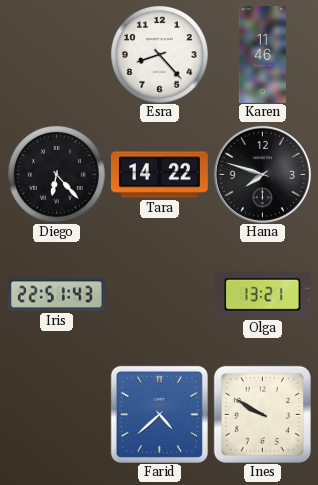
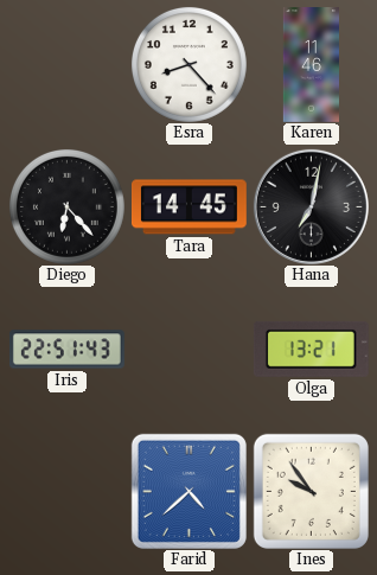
Tara: 14:22 -> 14:45 (188, 207)
Hana: 7:48 -> 7:02 (311, 206)
Ines: 9:50 -> 9:54 (311, 491)
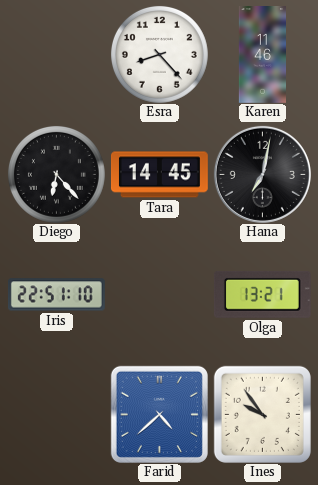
Iris: 22:51:43 -> 22:51:10 (56, 295)
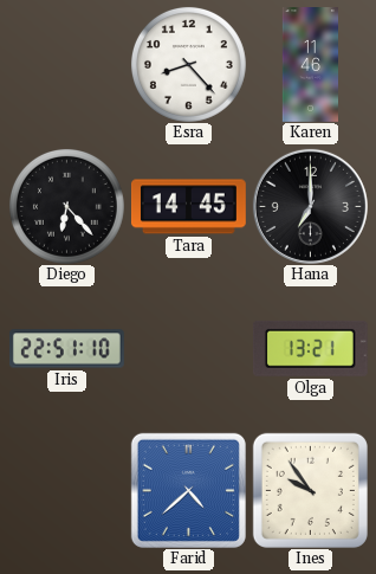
Hana: 7:02 -> 7:00 (310, 206)
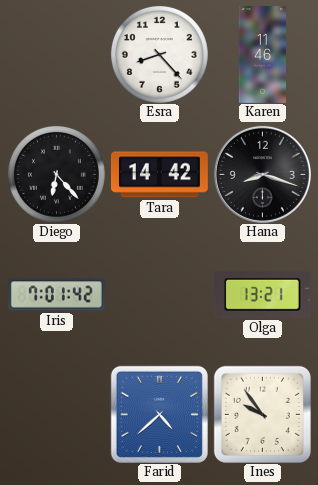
Tara: 14:45 -> 14:42 (159, 175)
Hana: 7:00 -> 8:18 (262, 174)
Iris: 22:51 -> 7:01 (56, 295)
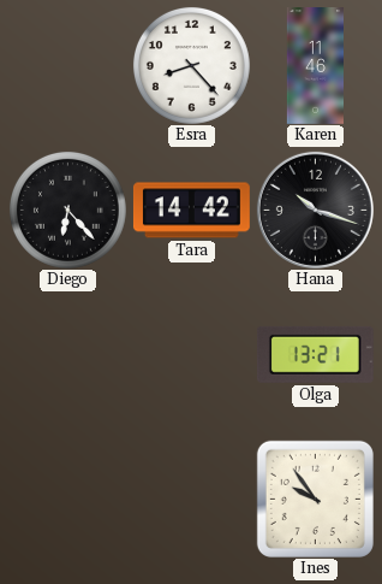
Hana: 8:18 -> 10:18 (315, 210)
Iris: 7:01 -> none (56, 295)
Farid: 4:38 -> none (159, 414)
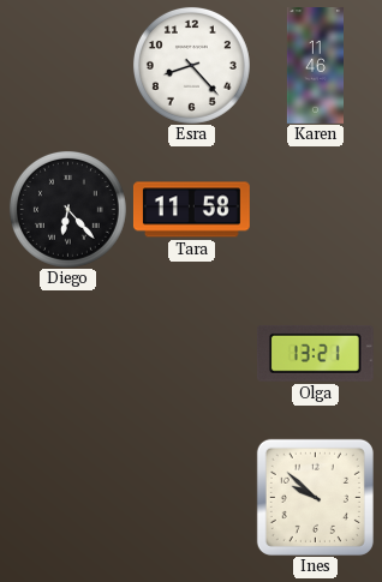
Tara: 14:42 -> 11:58 (191, 210)
Hana: 10:18 -> none (315, 210)
Ines: 9:54 -> 9:52 (315, 497)
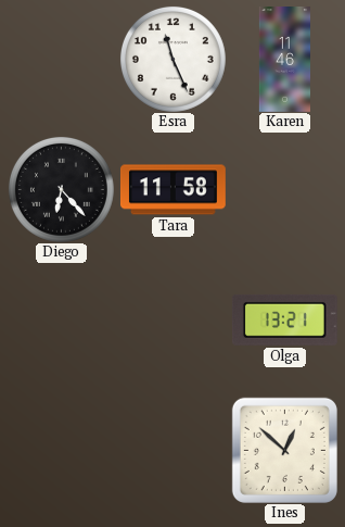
Esra: 8:23 -> 11:26 (173, 59)
Ines: 9:52 -> 12:52 (284, 450)
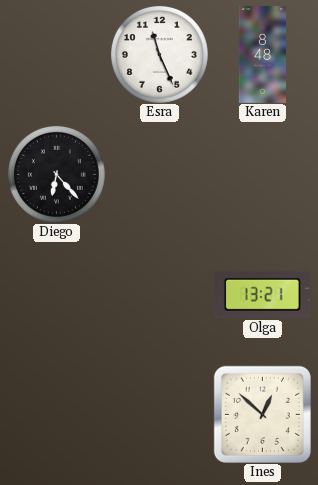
Karen: 11:46 -> 8:48 (262, 55)
Tara: 11:58 -> none (173, 190)
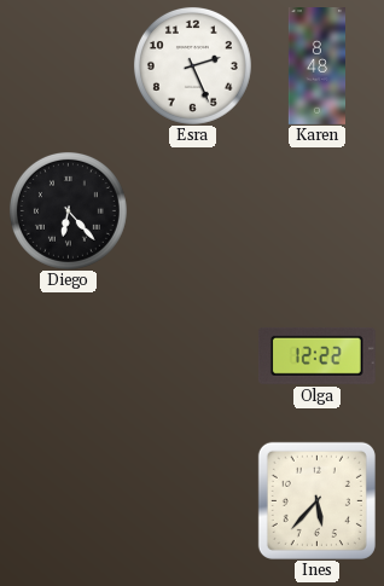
Esra: 11:26 -> 2:26 (192, 65)
Olga: 13:21 -> 12:22 (316, 355)
Ines: 12:52 -> 5:37 (316, 500)
